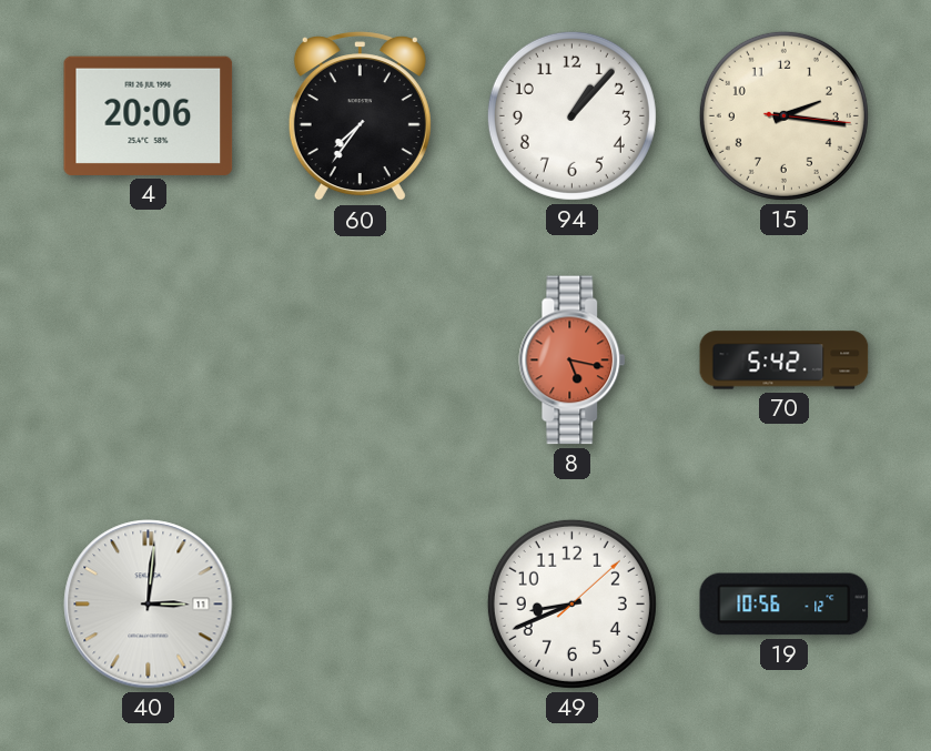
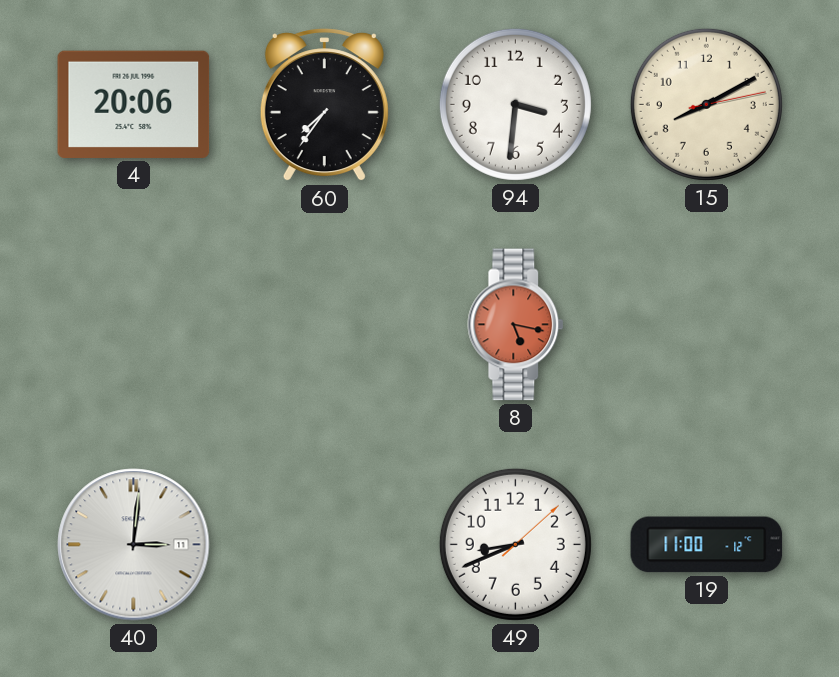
94: 1:07 -> 3:31 (515, 104)
15: 2:16 -> 8:10 (706, 104)
70: 5:42 -> none (785, 361)
19: 10:56 -> 11:00 (707, 545)
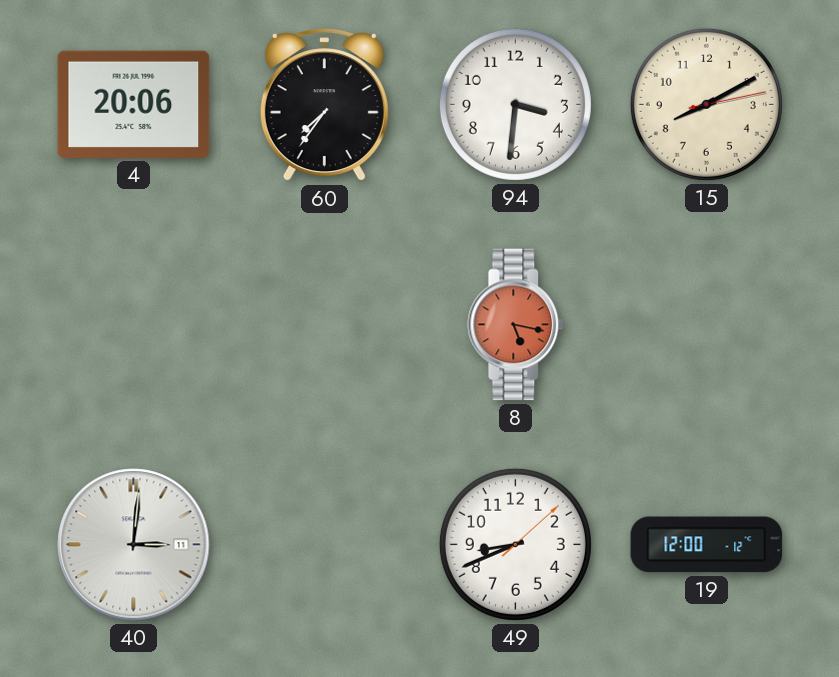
19: 11:00 -> 12:00 (707, 545)
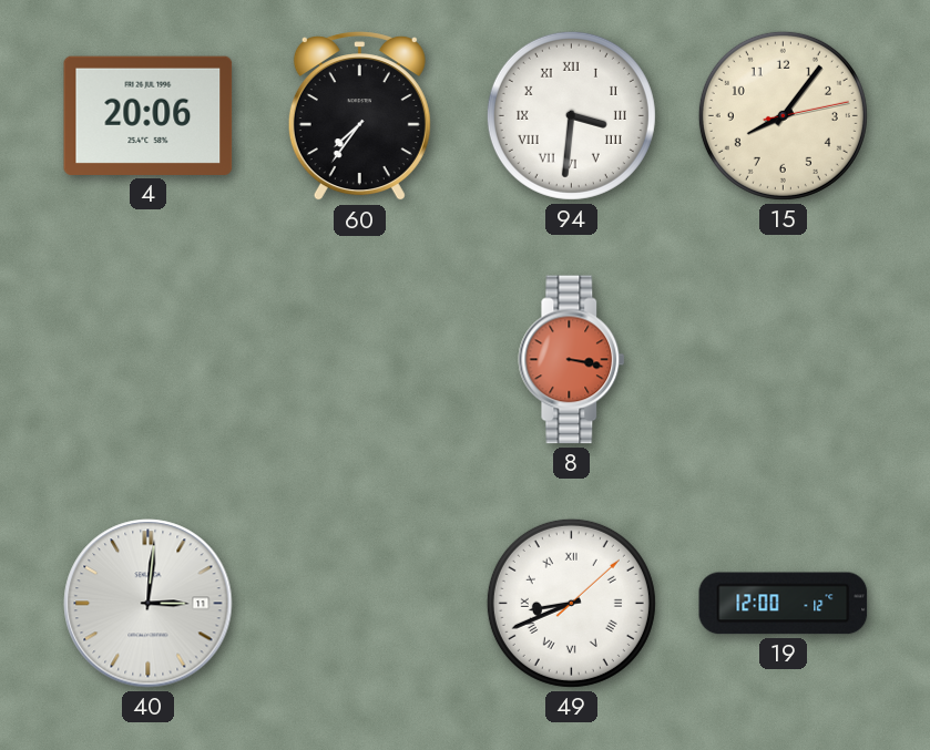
94 numerals: Arabic -> Roman (571, 115)
15: 8:10 -> 8:06 (783, 115)
8: 5:17 -> 3:17 (572, 360)
49 numerals: Arabic -> Roman (571, 603)
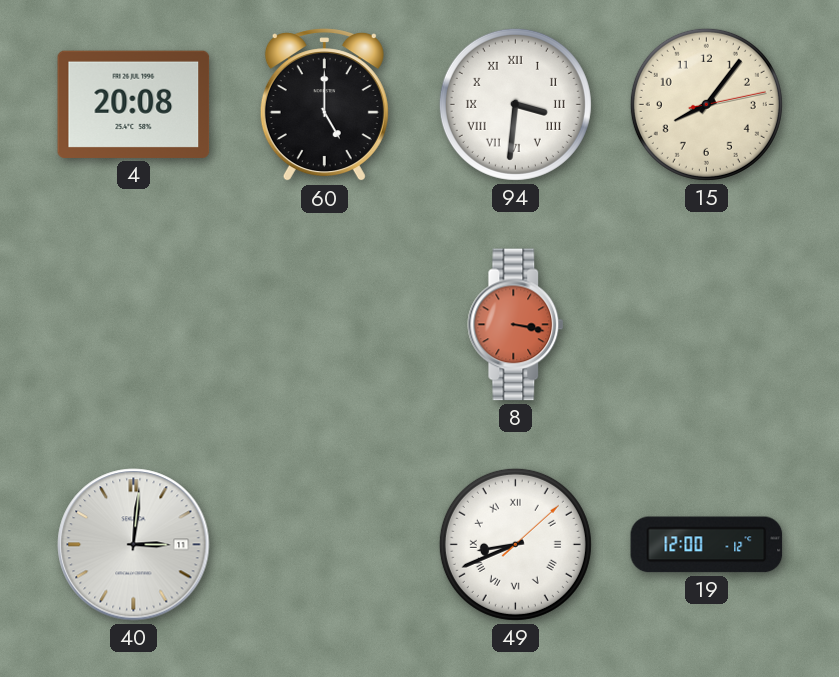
4: 20:06 -> 20:08 (134, 104)
60: 7:36 -> 5:00 (324, 105)
